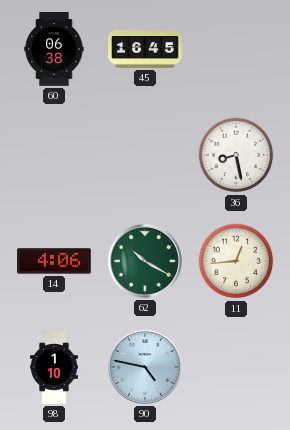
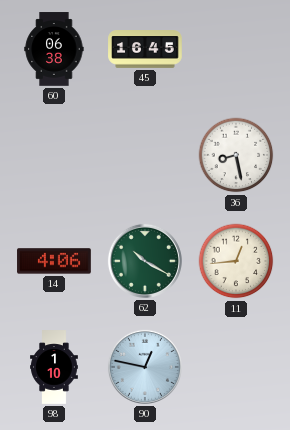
90: 4:47 -> 12:47 (145, 367)
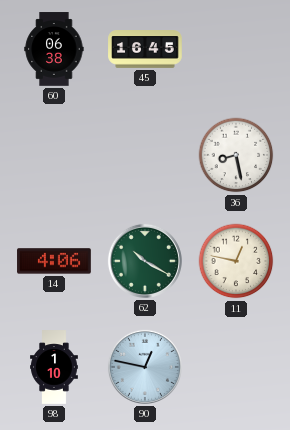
11: 12:44 -> 12:47 (236, 261)
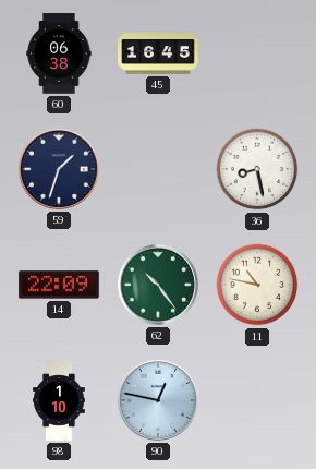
59: none -> 1:33 (59, 169)
14: 4:06 -> 22:09 (59, 285)
62: 10:20 -> 10:24 (158, 285)
11: 12:47 -> 10:47 (257, 285)
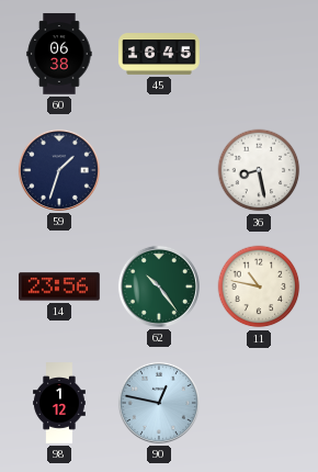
14: 22:09 -> 23:56 (59, 286)
98: 1:10 -> 1:12 (59, 403)
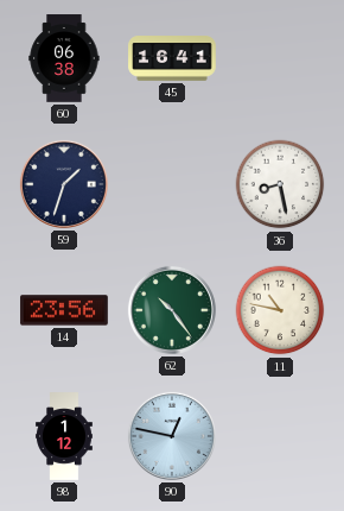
45: 16:45 -> 16:41 (172, 58)
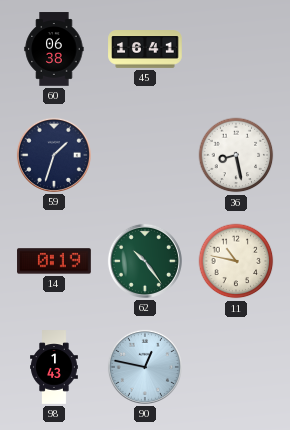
14: 23:56 -> 0:19 (54, 261)
98: 1:12 -> 1:43 (54, 367)
